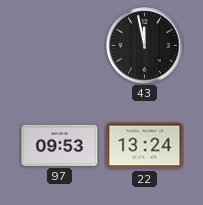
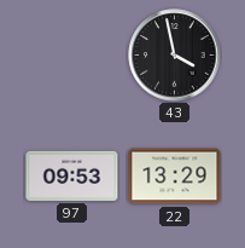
43: 11:58 -> 3:58 (175, 56)
22: 13:24 -> 13:29 (175, 177)
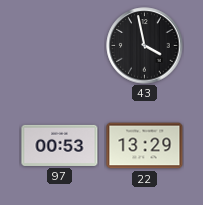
97: 09:53 -> 00:53 (60, 145)
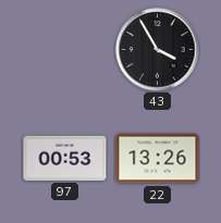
43: 3:58 -> 3:55 (158, 50)
22: 13:29 -> 13:26 (158, 159)
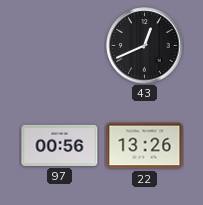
43: 3:55 -> 12:41 (145, 46)
97: 00:53 -> 00:56 (60, 145)
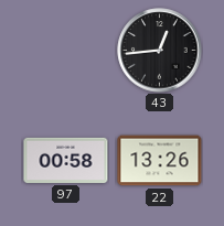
43: 12:41 -> 12:44 (160, 51)
97: 00:56 -> 00:58 (66, 160)
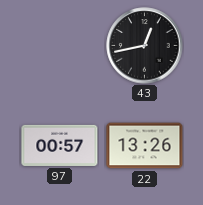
43: 12:44 -> 12:43 (145, 46)
97: 00:58 -> 00:57 (60, 145)
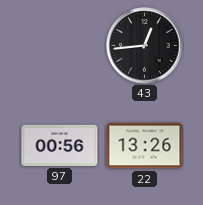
43: 12:43 -> 12:44 (145, 46)
97: 00:57 -> 00:56 (60, 145)
